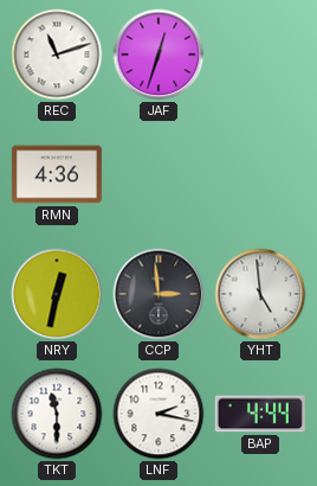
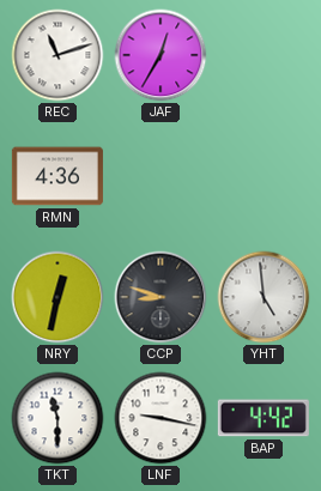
JAF: 12:33 -> 12:35 (160, 55)
CCP: 2:59 -> 8:48 (160, 297)
LNF: 2:17 -> 9:17 (160, 418)
BAP: 4:44 -> 4:42 (264, 418)
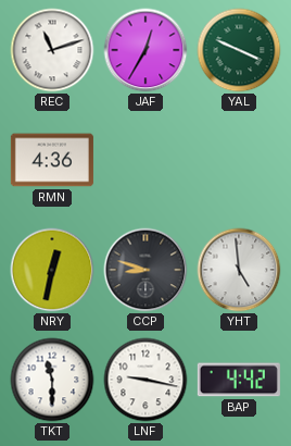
YAL: none -> 3:49 (239, 50)
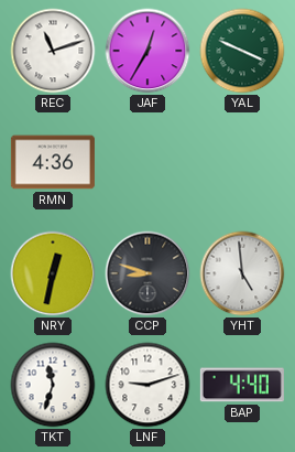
TKT: 11:30 -> 11:33 (53, 385)
LNF: 9:17 -> 9:12 (147, 385)
BAP: 4:42 -> 4:40 (242, 385)
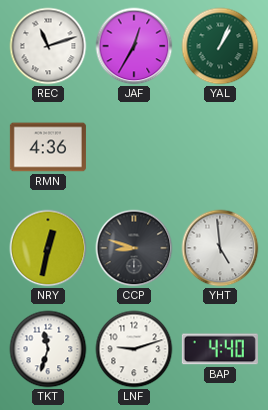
YAL: 3:49 -> 1:04 (220, 46)
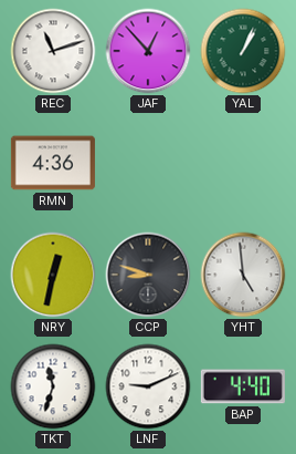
JAF: 12:35 -> 12:53 (148, 51)
LNF: 9:12 -> 9:11 (148, 386)
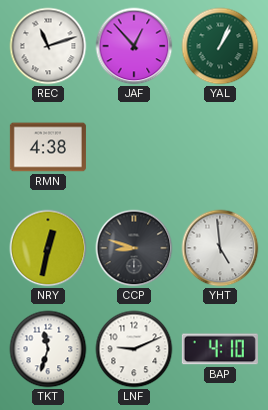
RMN: 4:36 -> 4:38 (48, 147)
BAP: 4:40 -> 4:10 (220, 349)
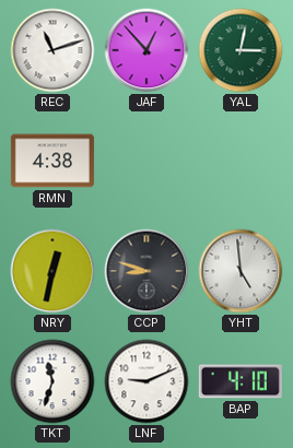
YAL: 1:04 -> 3:02 (241, 50)
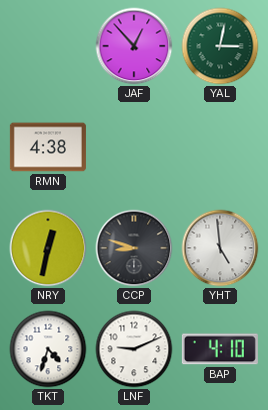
REC: 11:12 -> none (52, 50)
TKT: 11:33 -> 4:33 (48, 349)
